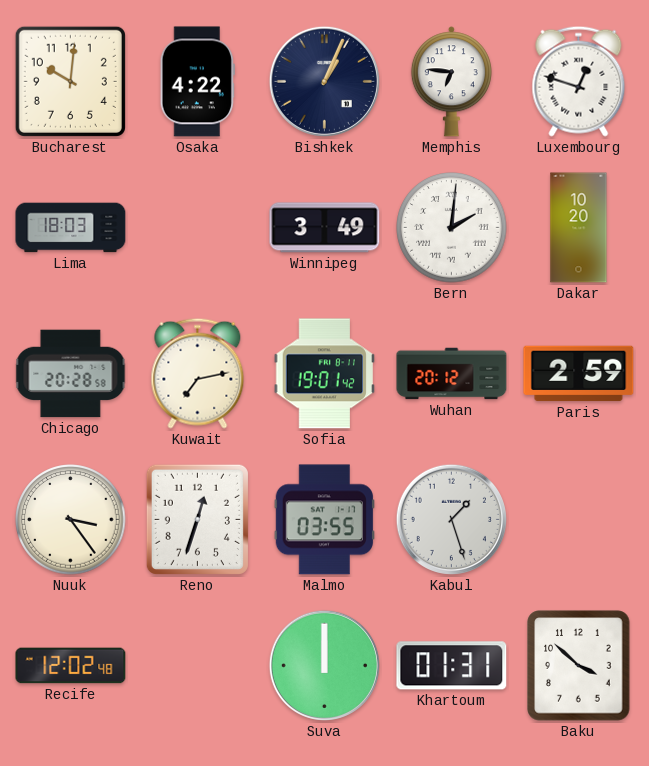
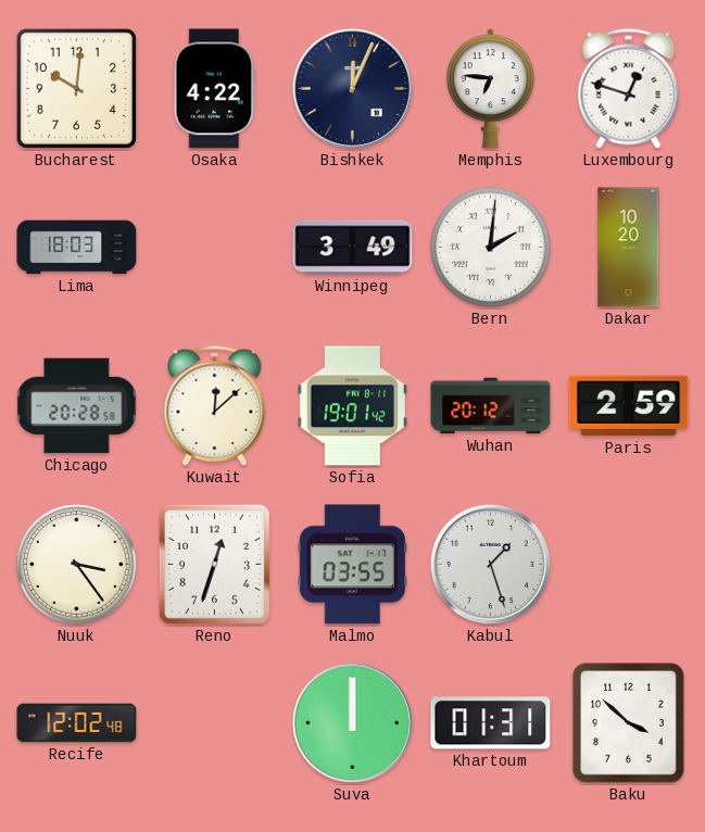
Bishkek: 1:04 -> 12:04 (352, 88)
Kuwait: 7:13 -> 12:08 (215, 405)
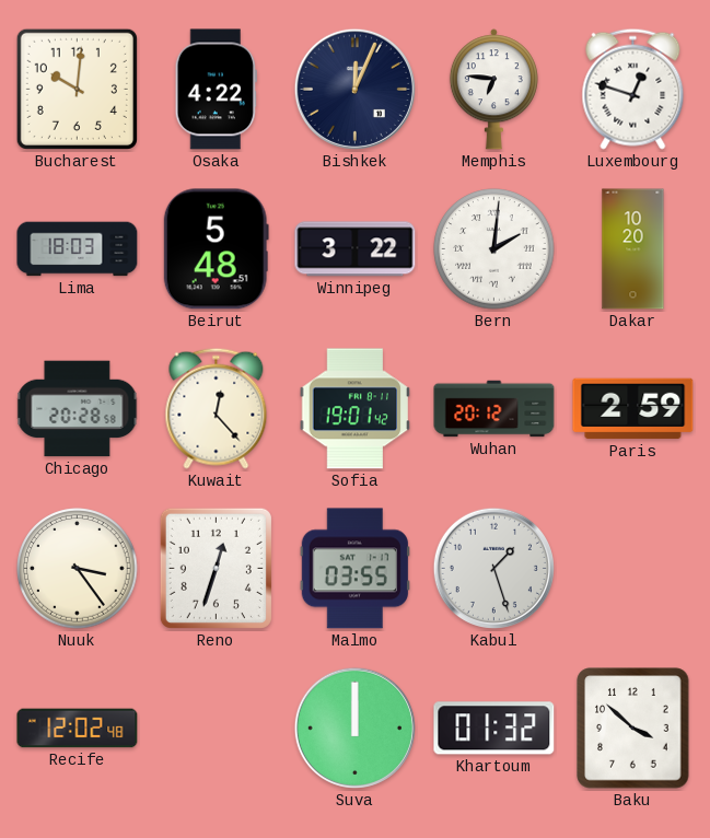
Beirut: none -> 5:48 (216, 249)
Winnipeg: 3:49 -> 3:22 (356, 249)
Kuwait: 12:08 -> 12:23 (217, 408)
Khartoum: 01:31 -> 01:32 (494, 729)
